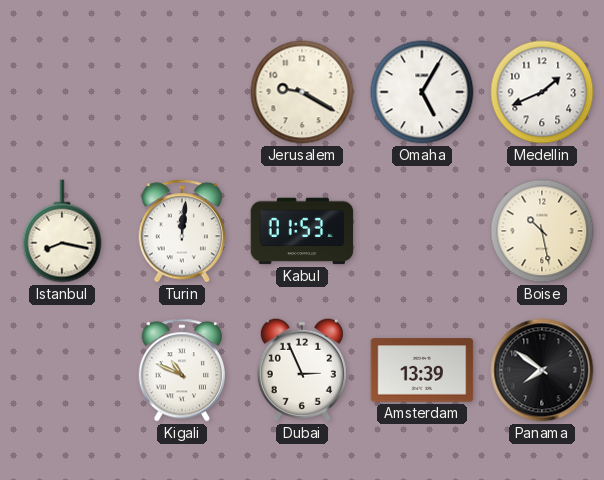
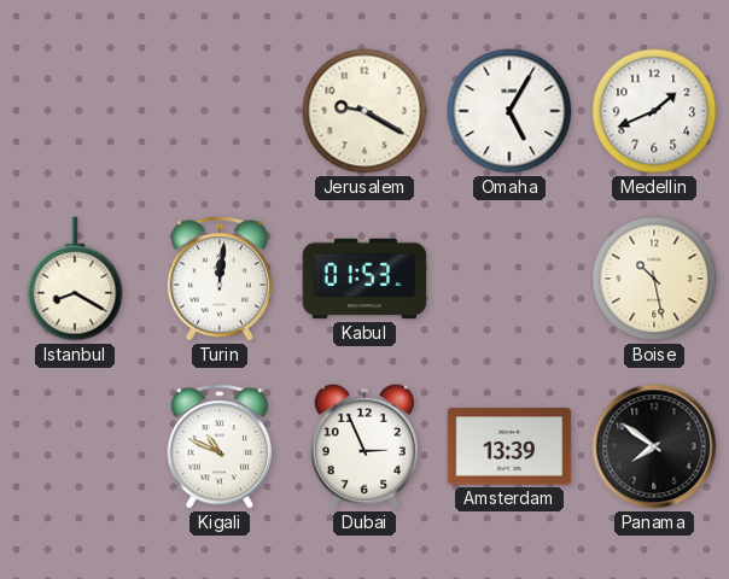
Istanbul: 8:17 -> 8:20 (75, 279)
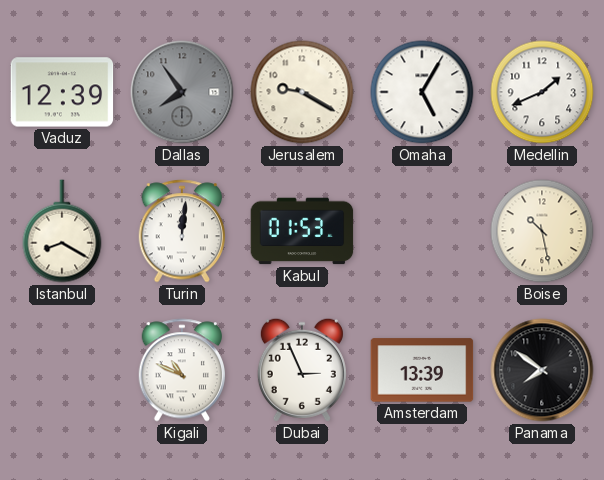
Vaduz: none -> 12:39 (62, 92)
Dallas: none -> 7:54 (182, 92)
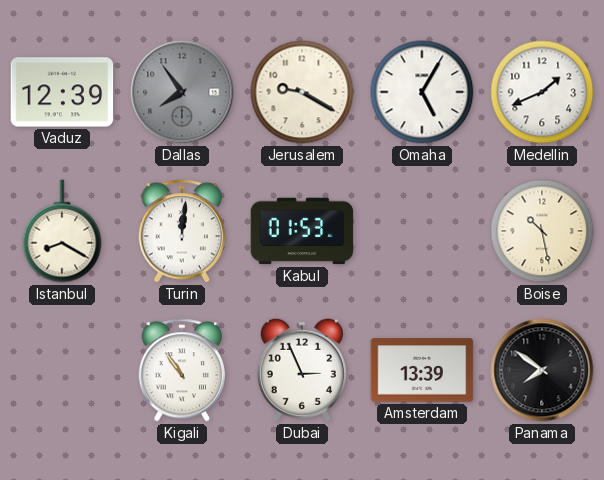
Kigali: 10:49 -> 10:54 (181, 370)
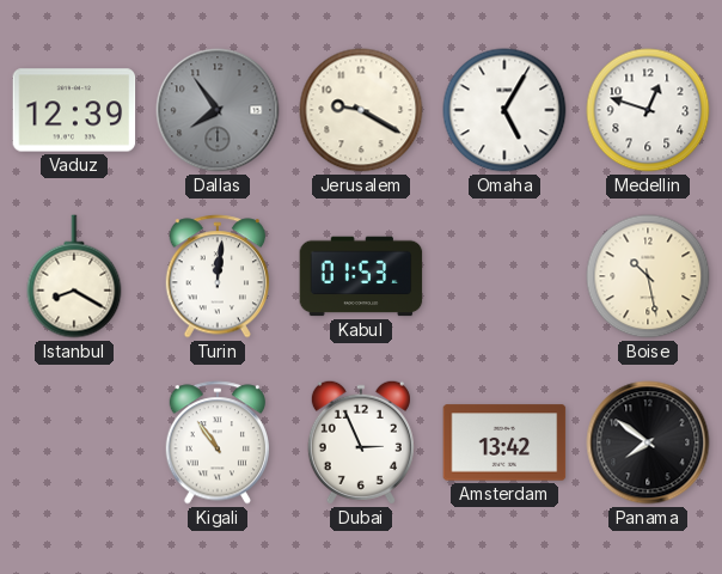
Medellin: 1:41 -> 12:48 (648, 110)
Amsterdam: 13:39 -> 13:42 (504, 442)
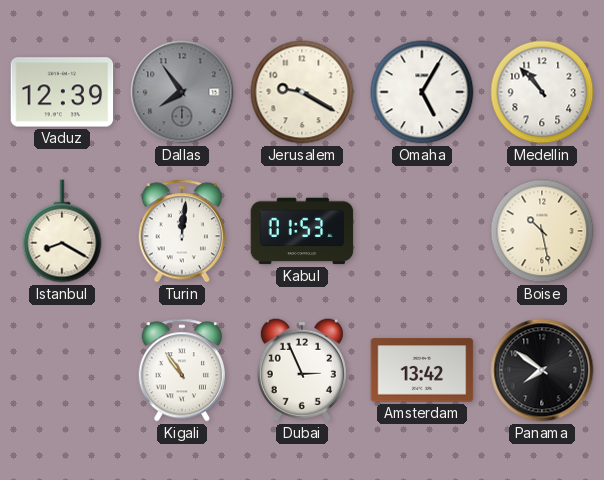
Medellin: 12:48 -> 10:53 (542, 92)
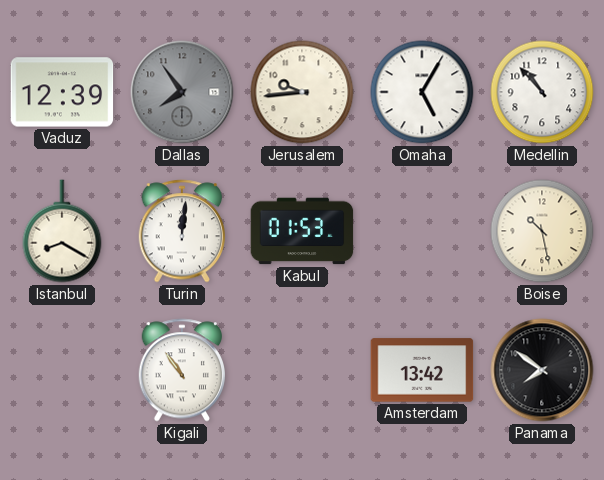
Jerusalem: 9:20 -> 9:44 (302, 92)
Dubai: 2:56 -> none (302, 370)
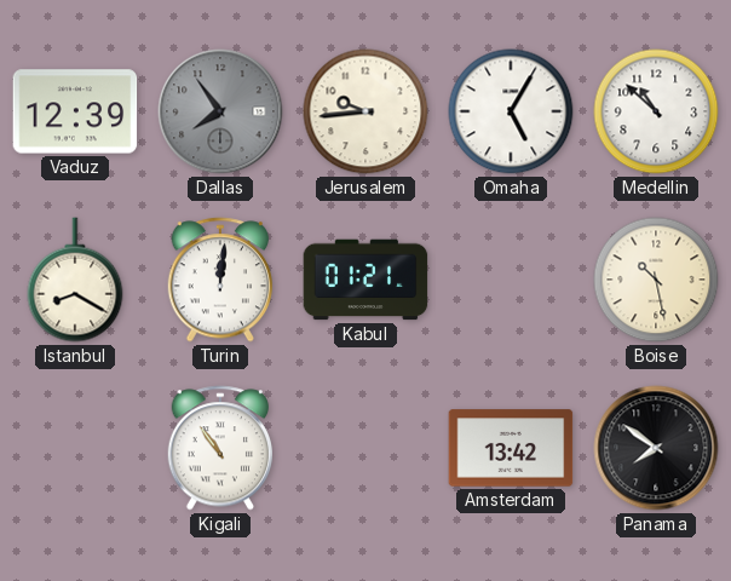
Medellin: 10:53 -> 10:52 (656, 111)
Kabul: 01:53 -> 01:21 (365, 280)
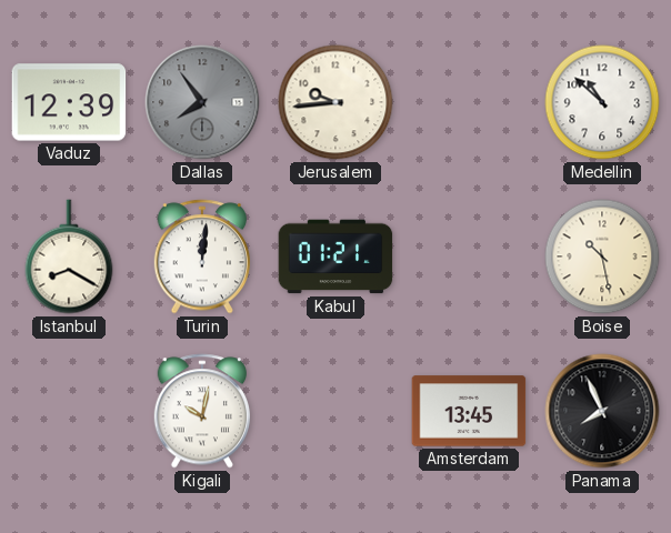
Omaha: 5:05 -> none (511, 111)
Kigali: 10:54 -> 10:02 (201, 411)
Amsterdam: 13:42 -> 13:45 (469, 411)
Panama: 7:51 -> 7:56 (602, 411)
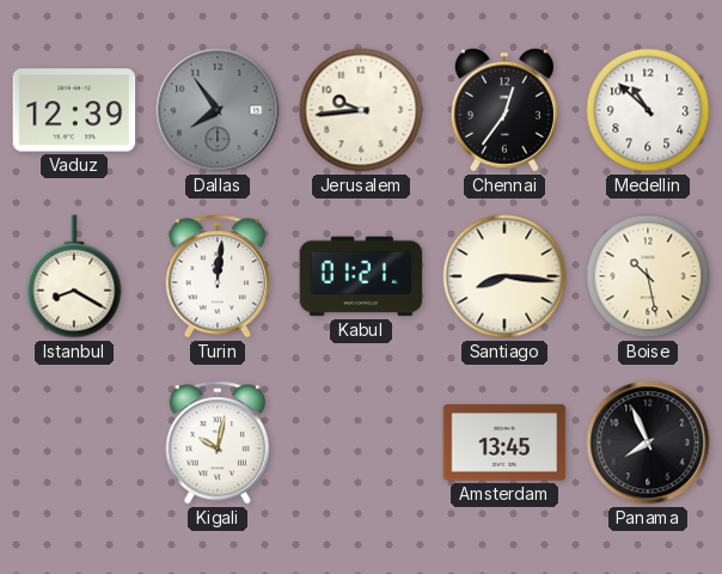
Chennai: none -> 12:36 (504, 110)
Santiago: none -> 8:16 (504, 276)
